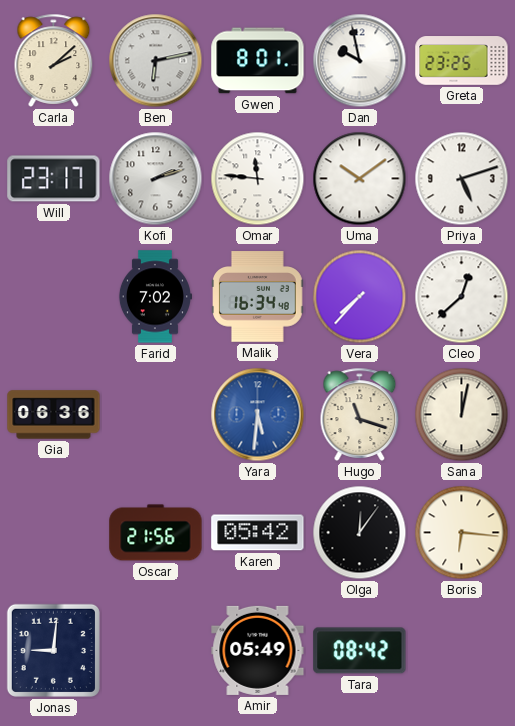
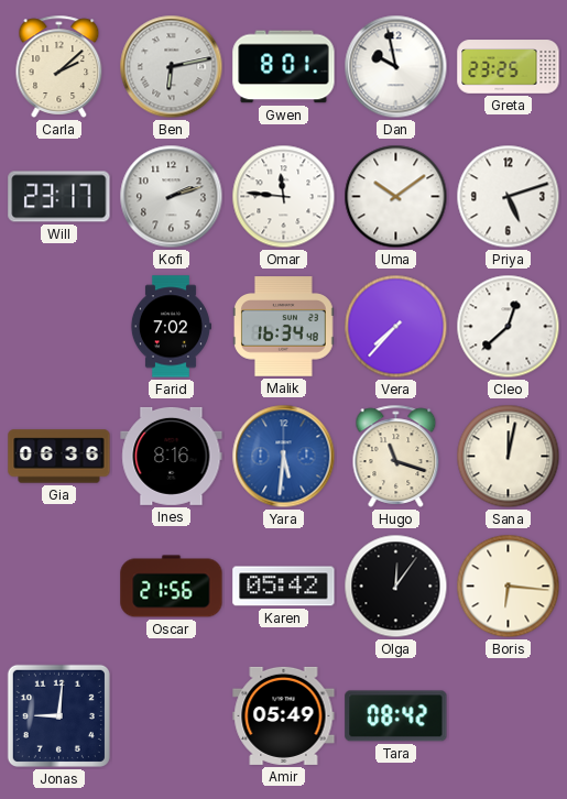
Ines: none -> 8:16 (172, 456)
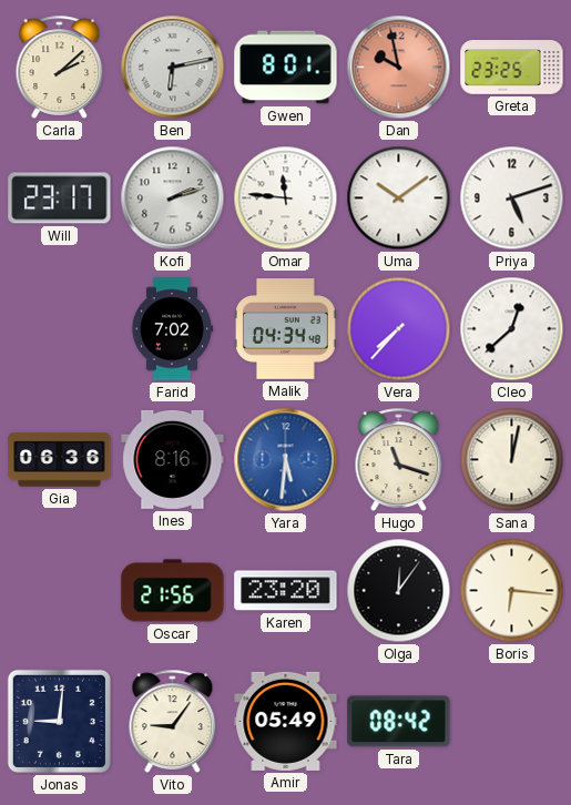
Dan dial: white -> salmon (399, 68)
Malik: 16:34 -> 04:34 (286, 329)
Karen: 05:42 -> 23:20 (286, 591)
Vito: none -> 9:06 (173, 721)
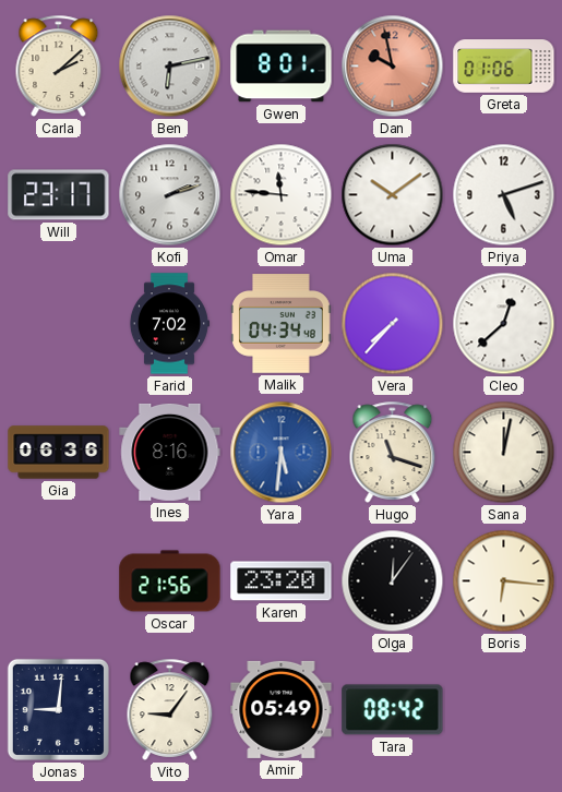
Greta: 23:25 -> 01:06 (504, 67)
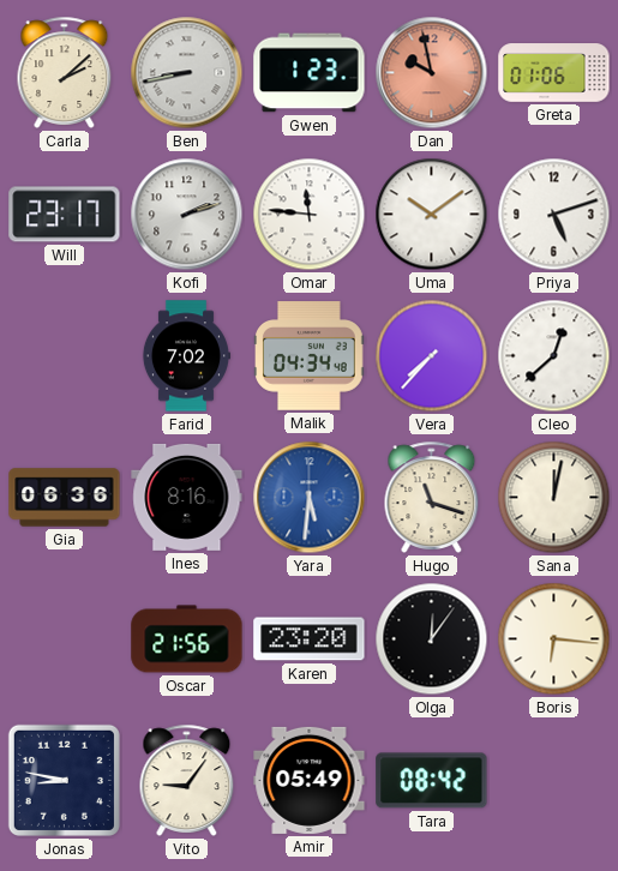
Ben: 6:13 -> 8:43 (187, 73)
Gwen: 8:01 -> 1:23 (310, 73)
Jonas: 9:01 -> 8:47 (64, 780)
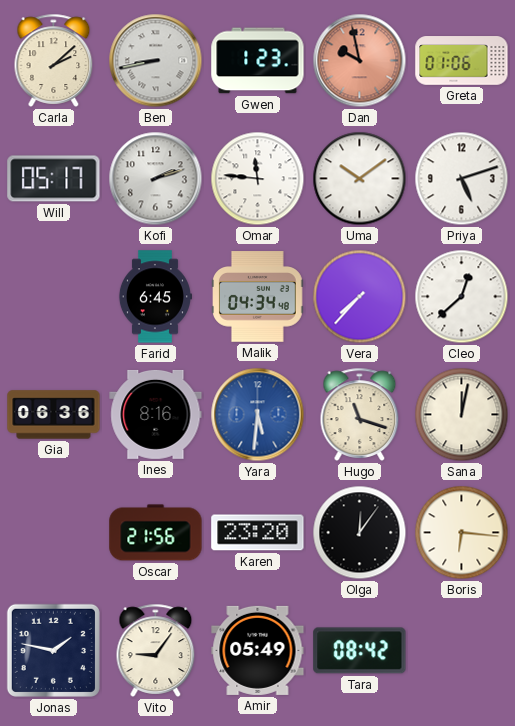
Will: 23:17 -> 05:17 (54, 179)
Farid: 7:02 -> 6:45 (155, 297)
Jonas: 8:47 -> 1:47 (53, 650)
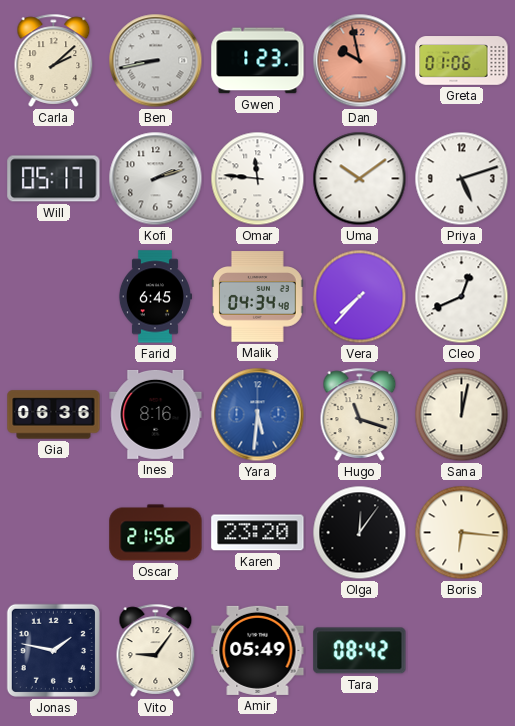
Cleo: 12:38 -> 12:41 (462, 297)
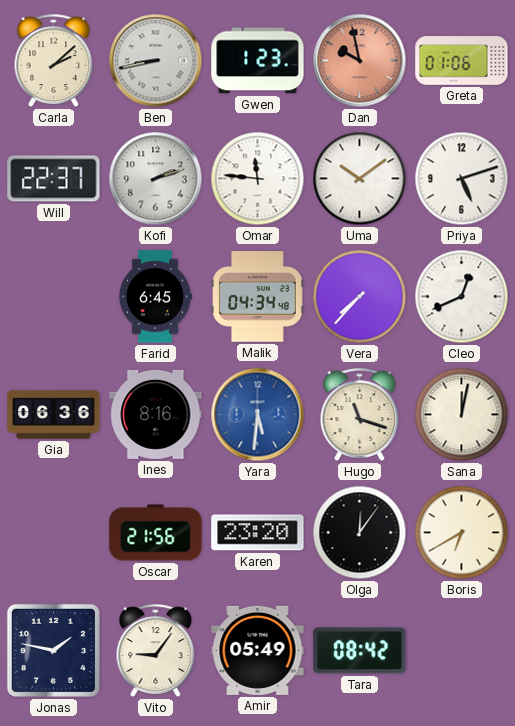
Will: 05:17 -> 22:37 (54, 179)
Boris: 6:16 -> 6:40 (462, 533)
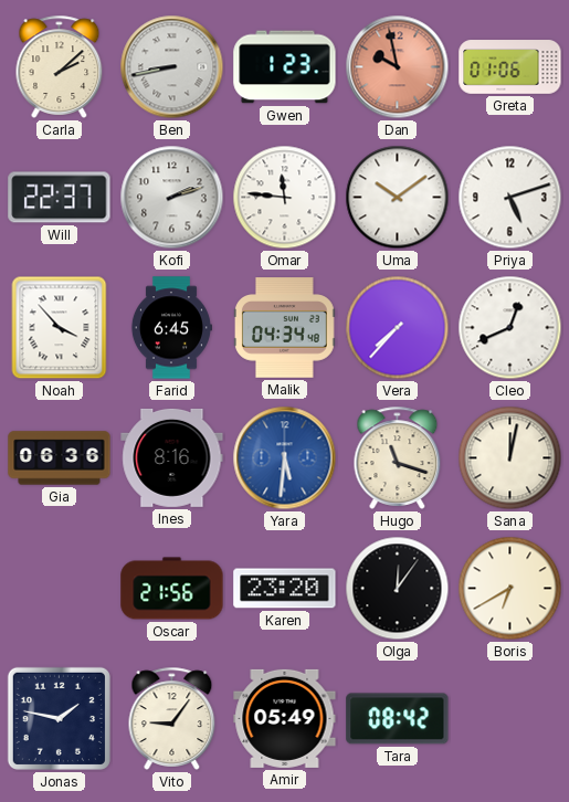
Noah: none -> 3:53 (60, 328)
